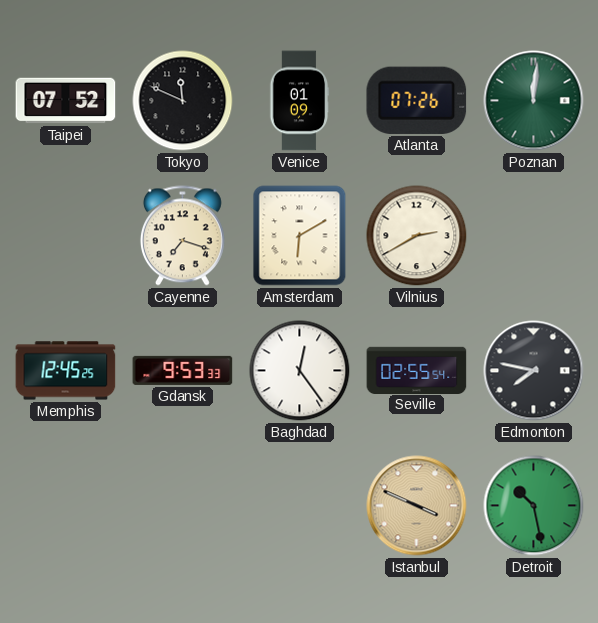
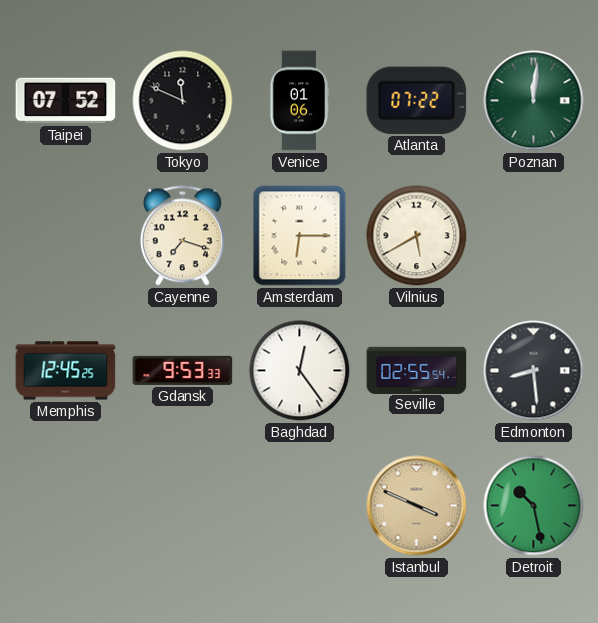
Venice: 01:09 -> 01:06 (299, 101)
Atlanta: 07:26 -> 07:22 (417, 100)
Amsterdam: 6:10 -> 6:15 (300, 236)
Vilnius: 2:40 -> 5:40 (417, 236)
Edmonton: 7:47 -> 8:29 (534, 371)
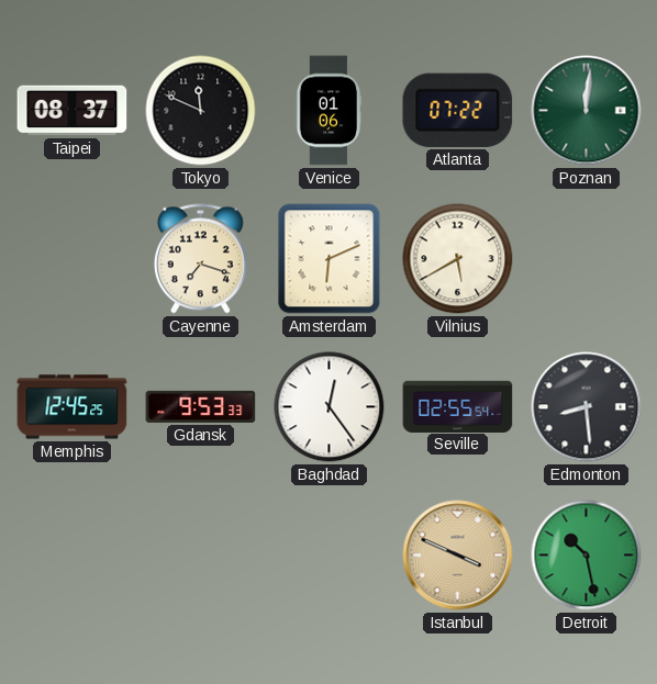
Taipei: 07:52 -> 08:37 (73, 111)
Amsterdam: 6:15 -> 6:11 (330, 259)
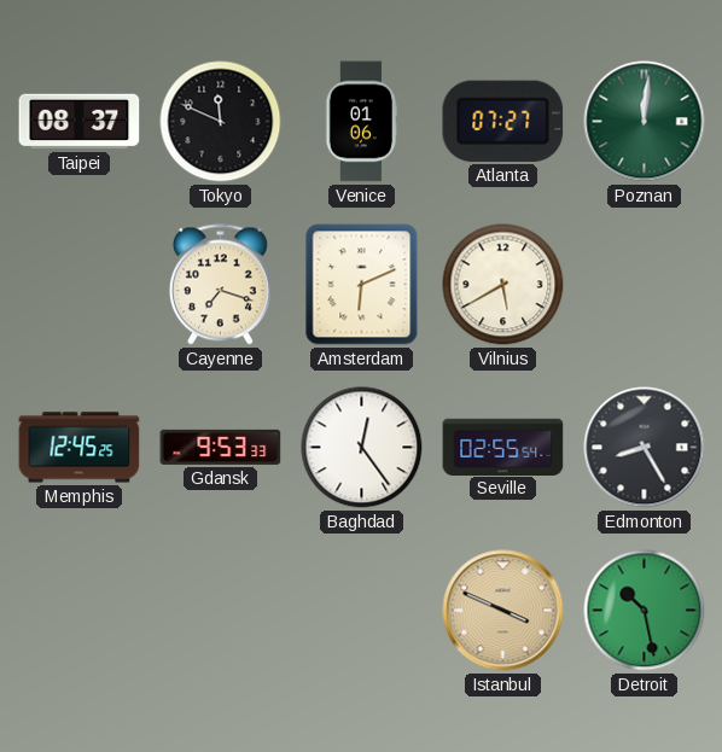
Atlanta: 07:22 -> 07:27 (503, 121)
Edmonton: 8:29 -> 8:25 (645, 448)
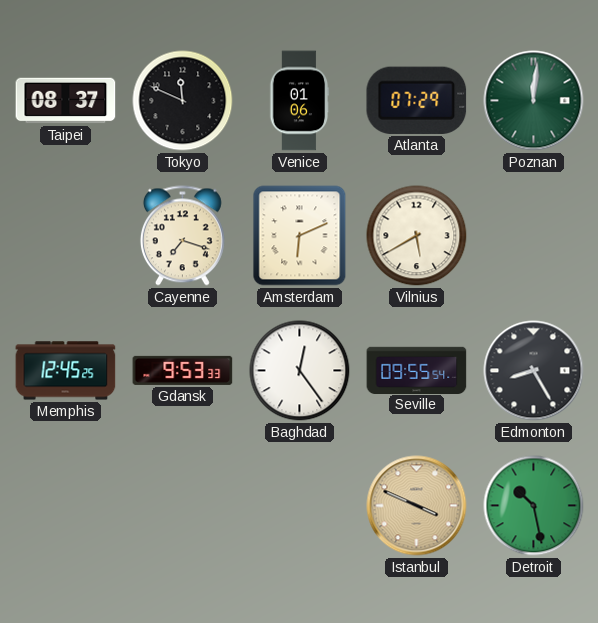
Atlanta: 07:27 -> 07:29 (417, 100)
Seville: 02:55 -> 09:55 (417, 370)
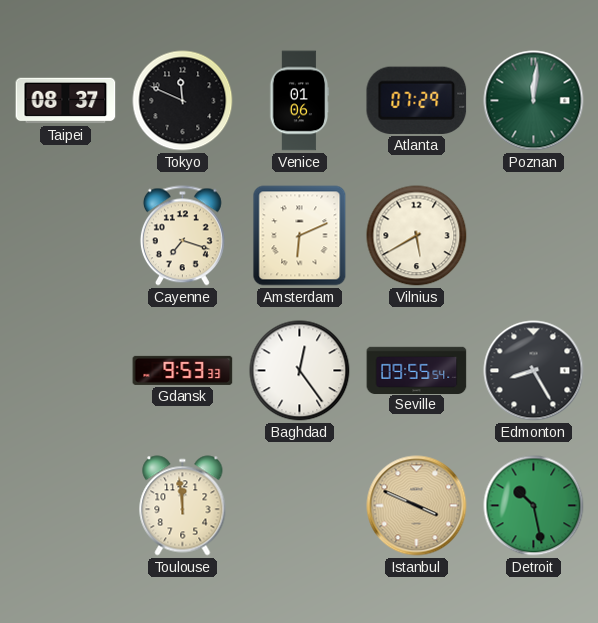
Memphis: 12:45 -> none (66, 371)
Toulouse: none -> 11:59 (183, 506)
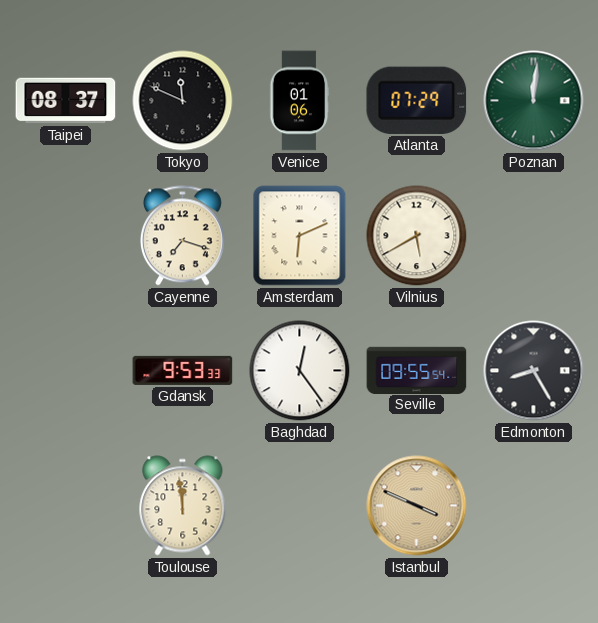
Detroit: 10:28 -> none (534, 506)
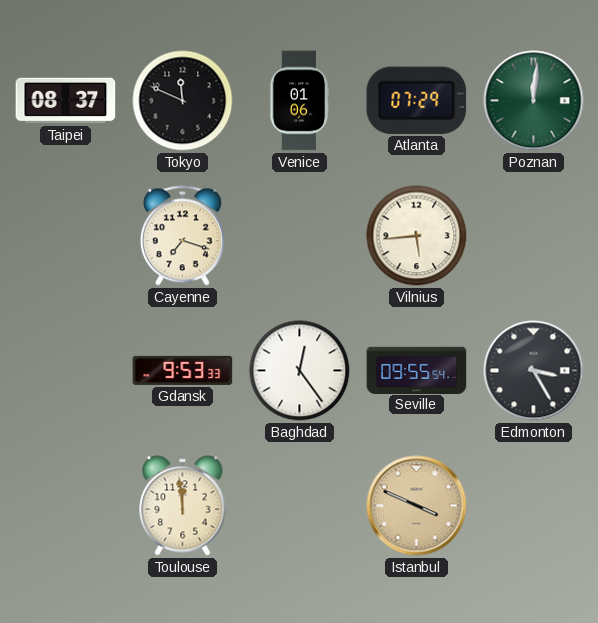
Amsterdam: 6:11 -> none (300, 236)
Vilnius: 5:40 -> 5:44 (417, 236)
Edmonton: 8:25 -> 3:25 (534, 371)
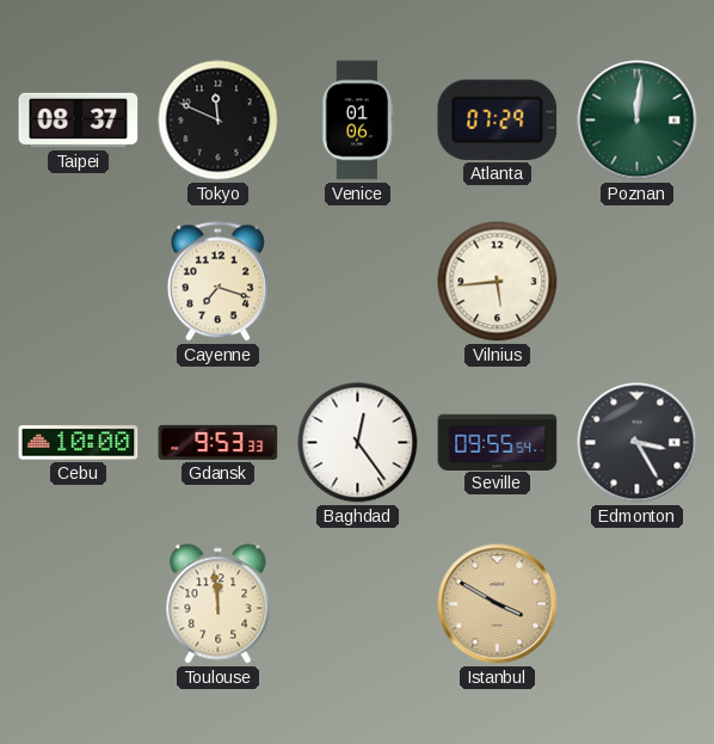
Cebu: none -> 10:00 (79, 443)
Istanbul: 3:49 -> 3:50 (498, 604)
